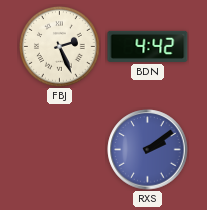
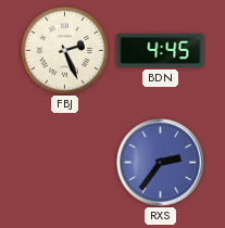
BDN: 4:42 -> 4:45 (161, 50)
RXS: 2:09 -> 2:36 (161, 163)
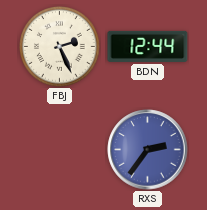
BDN: 4:45 -> 12:44 (148, 46)
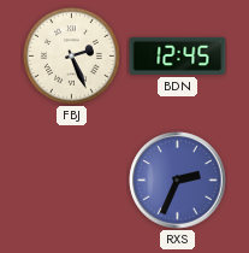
BDN: 12:44 -> 12:45 (178, 55)
RXS: 2:36 -> 2:34 (178, 181)
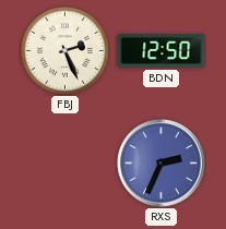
BDN: 12:45 -> 12:50 (162, 50)
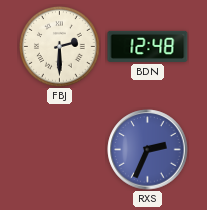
FBJ: 2:26 -> 2:30 (60, 47)
BDN: 12:50 -> 12:48 (148, 46)
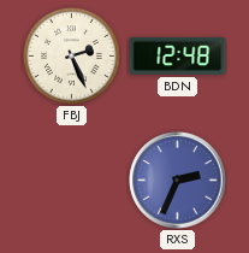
FBJ: 2:30 -> 2:26 (72, 57)
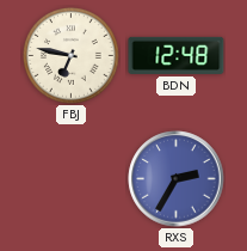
FBJ: 2:26 -> 6:47 (72, 56)
RXS: 2:34 -> 2:35 (177, 179)
